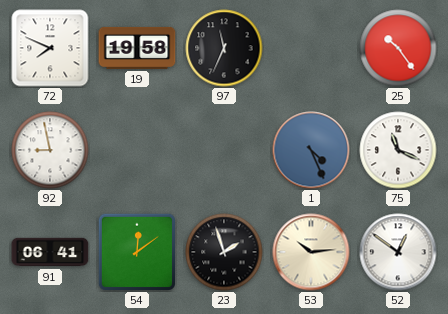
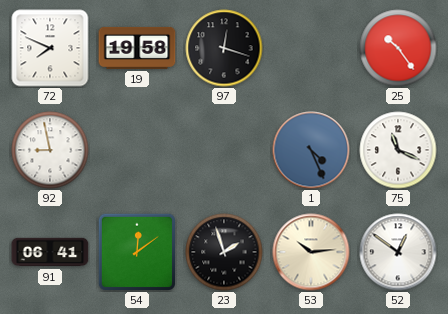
97: 11:34 -> 12:18 (224, 48)
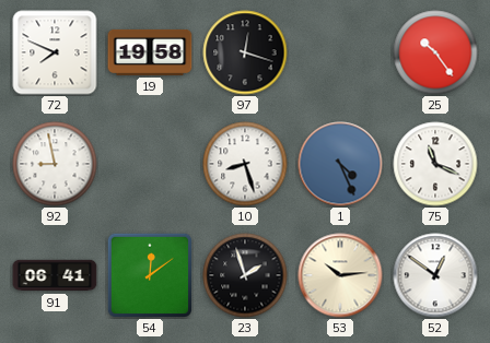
10: none -> 8:27 (245, 164)
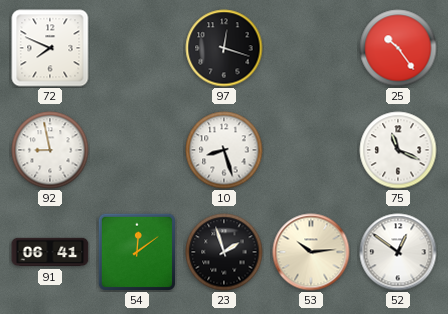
19: 19:58 -> none (150, 52)
1: 4:26 -> none (340, 164)
